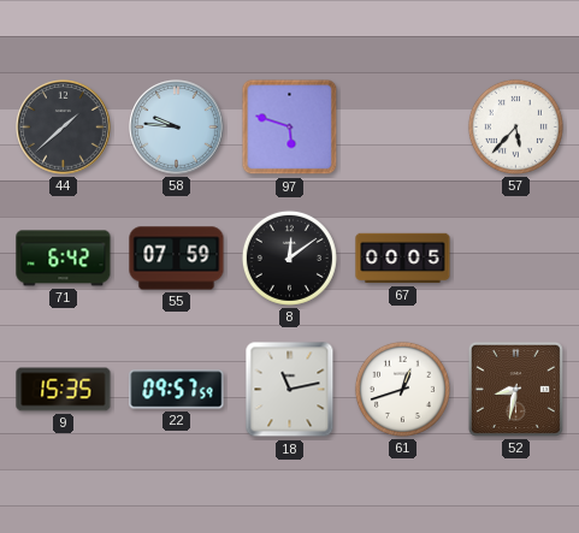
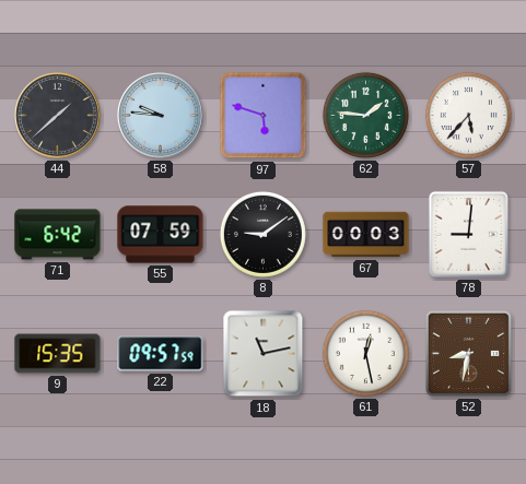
62: none -> 1:46 (365, 115)
8: 12:09 -> 9:09 (262, 234)
67: 00:05 -> 00:03 (366, 235)
78: none -> 9:01 (468, 234)
61: 12:42 -> 12:28 (365, 353)
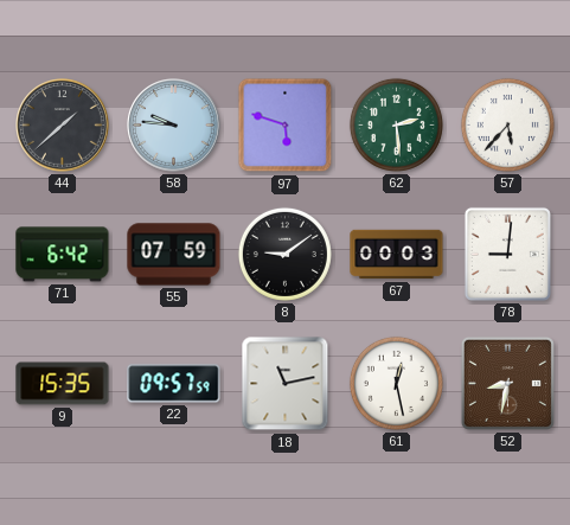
62: 1:46 -> 2:29 (396, 124)
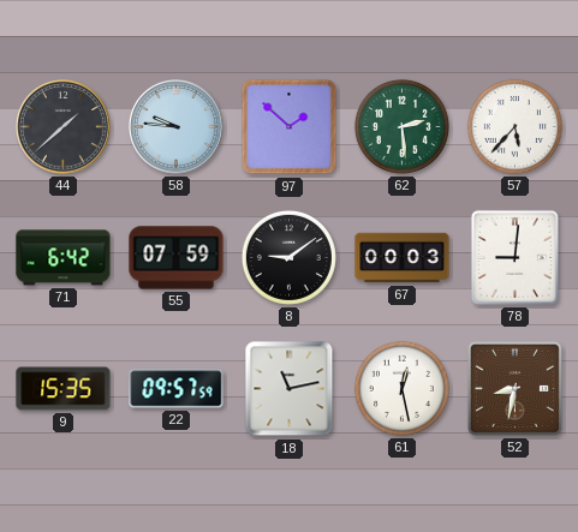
97: 5:48 -> 1:52 (290, 127)
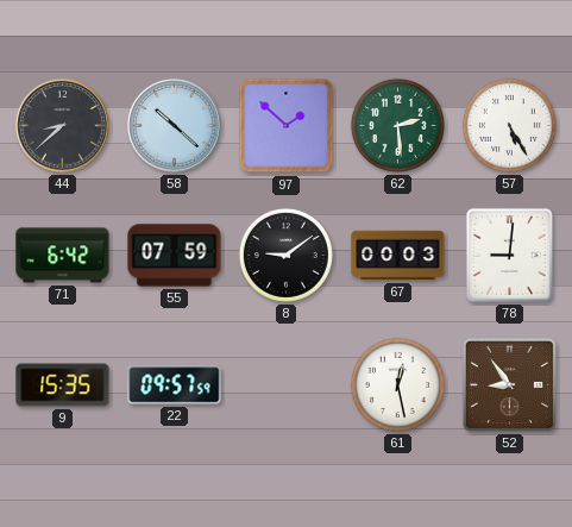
44: 1:38 -> 8:38 (63, 126)
58: 9:46 -> 10:22 (175, 126)
57: 5:37 -> 5:25 (509, 125)
18: 11:13 -> none (290, 389)
52: 8:32 -> 8:54 (509, 384)
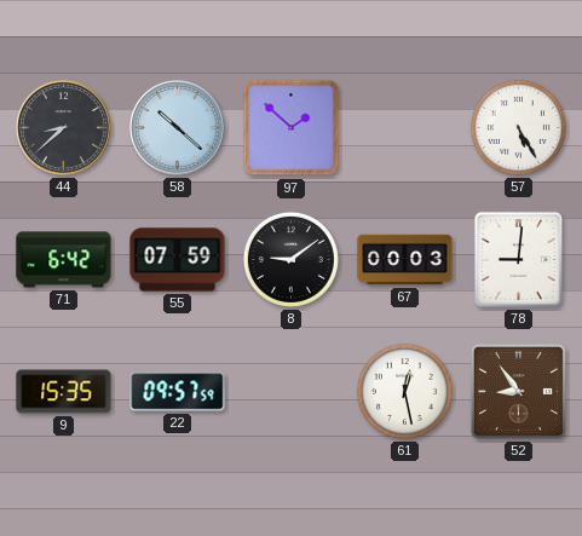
62: 2:29 -> none (397, 125)
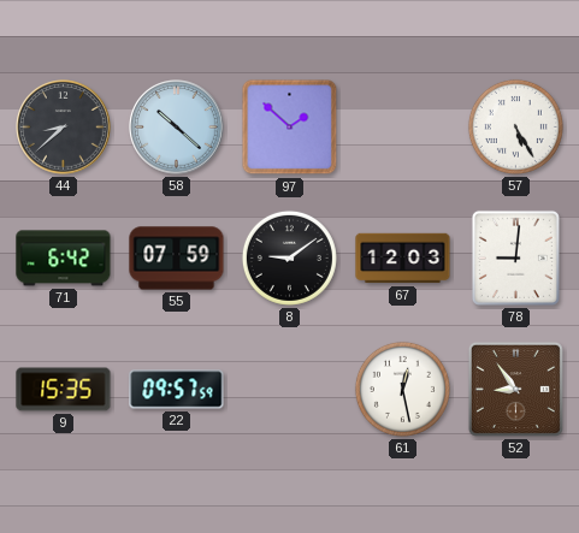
67: 00:03 -> 12:03 (403, 259)
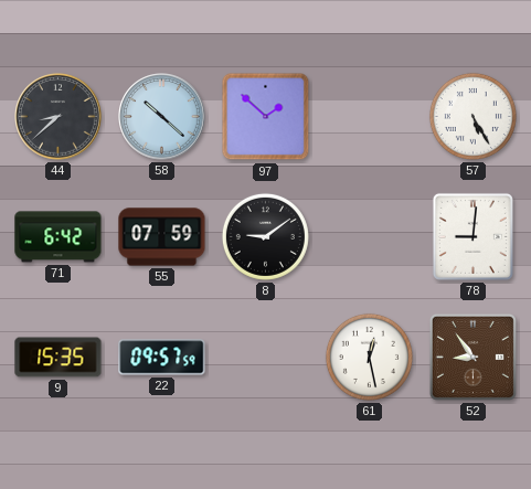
67: 12:03 -> none (403, 259)
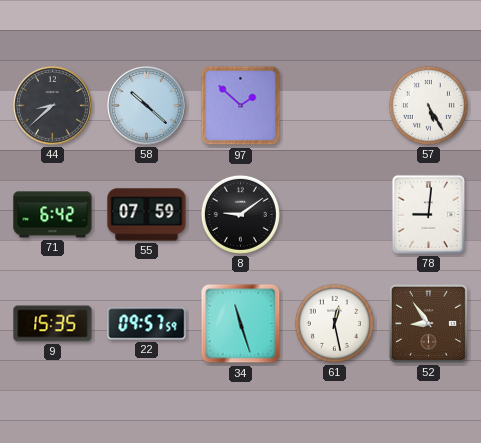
34: none -> 11:27 (241, 324)
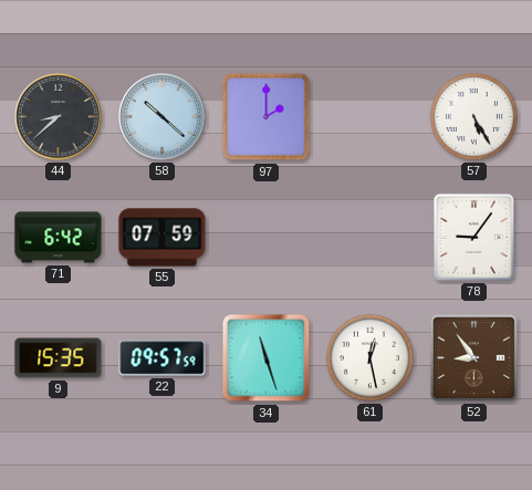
97: 1:52 -> 2:00 (267, 117)
8: 9:09 -> none (240, 214)
78: 9:01 -> 9:06 (473, 237)
